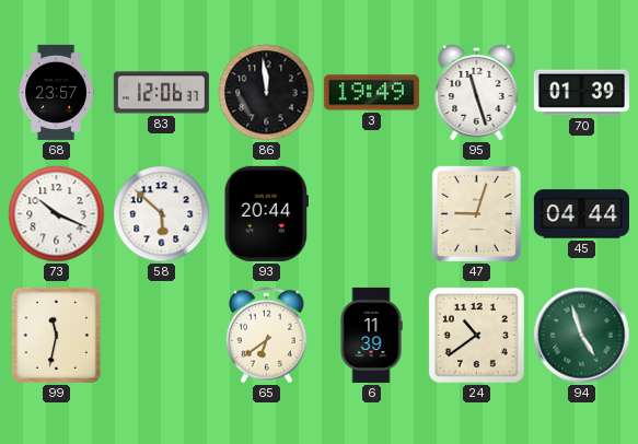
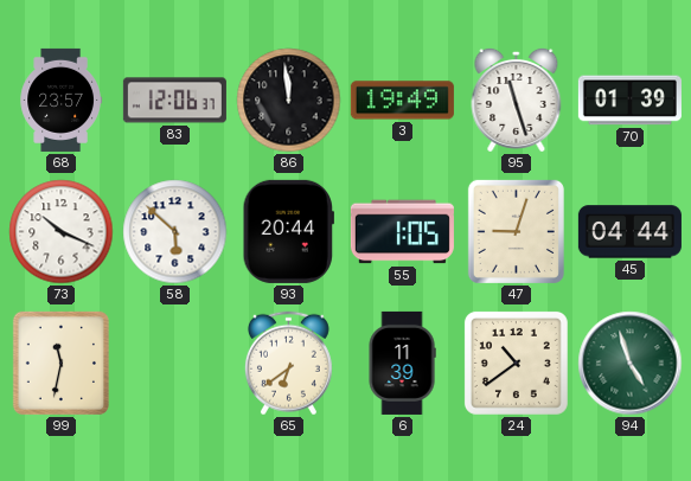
55: none -> 1:05 (402, 232)
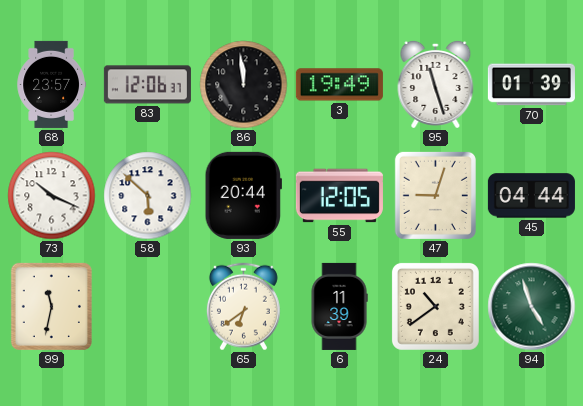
55: 1:05 -> 12:05 (339, 196)
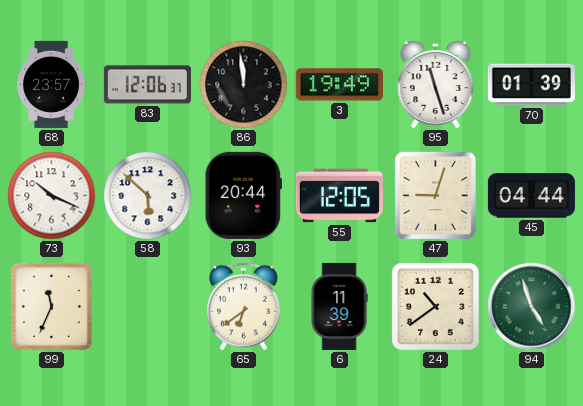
99: 11:32 -> 11:34 (51, 306)
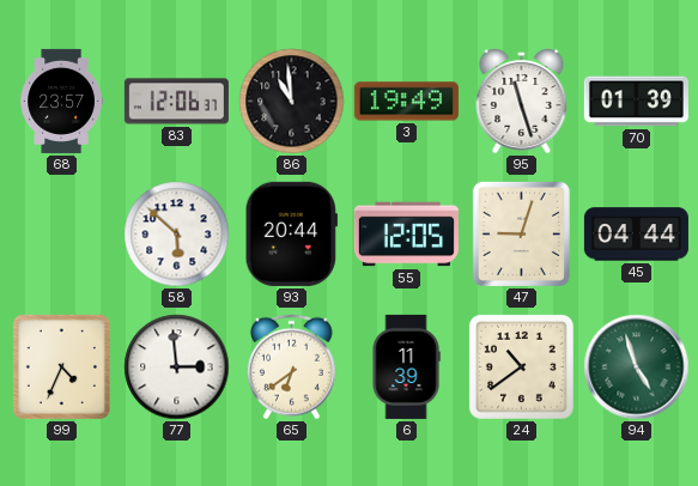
86: 11:59 -> 10:59 (292, 102)
73: 10:19 -> none (52, 196)
99: 11:34 -> 4:34 (61, 366)
77: none -> 2:59 (177, 367)
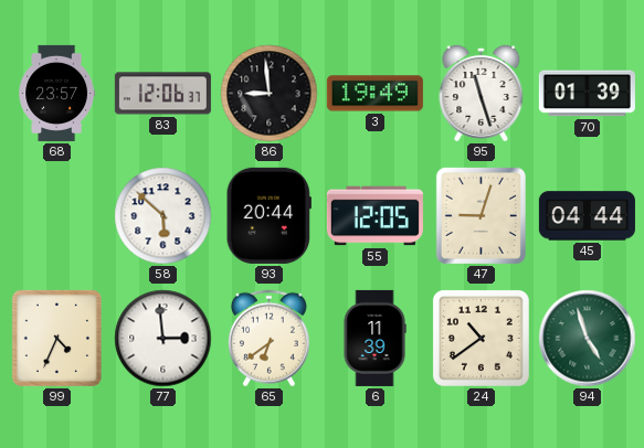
86: 10:59 -> 8:59 (270, 94)
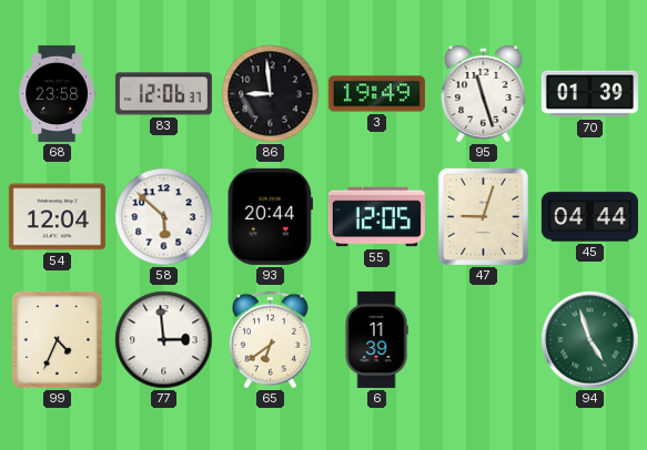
68: 23:57 -> 23:58 (57, 93)
54: none -> 12:04 (57, 217)
24: 10:39 -> none (481, 338)
